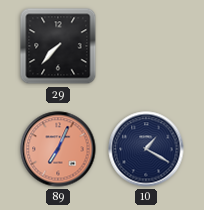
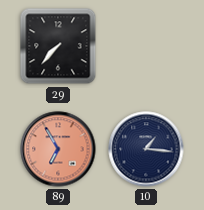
89: 7:04 -> 6:55 (58, 149)
10: 1:20 -> 1:16 (146, 149)
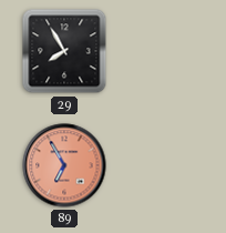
29: 7:37 -> 7:55 (64, 51)
10: 1:16 -> none (146, 149)
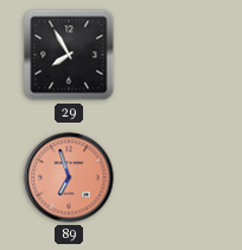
89: 6:55 -> 6:57 (69, 177)
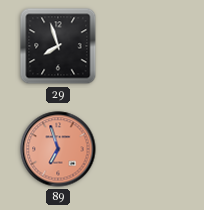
29: 7:55 -> 7:57 (58, 46)
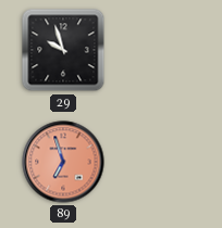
29: 7:57 -> 9:57 (63, 50)
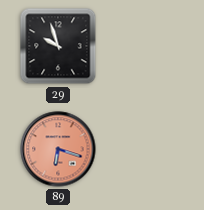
89: 6:57 -> 6:18 (58, 149)
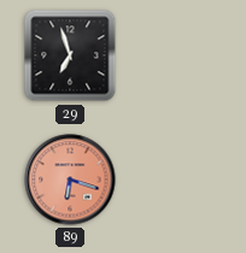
29: 9:57 -> 6:57 (70, 55)
